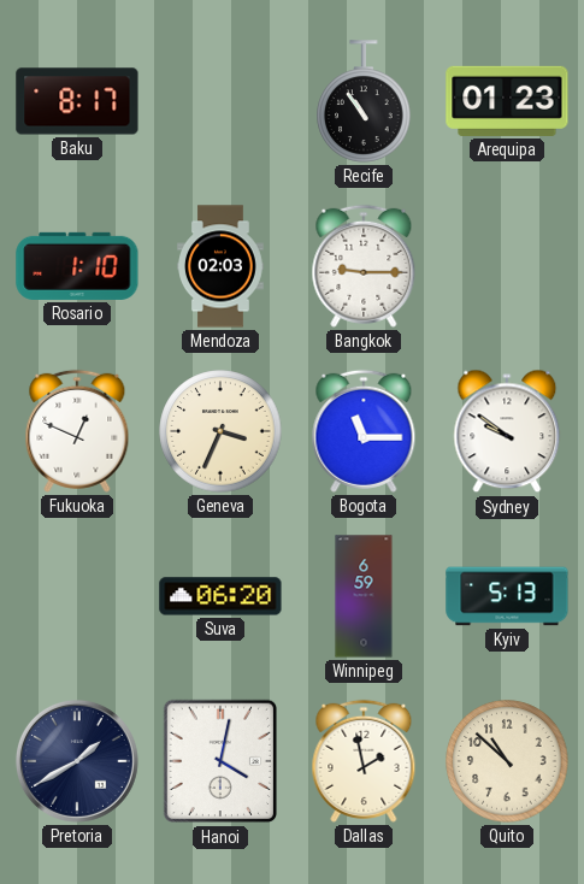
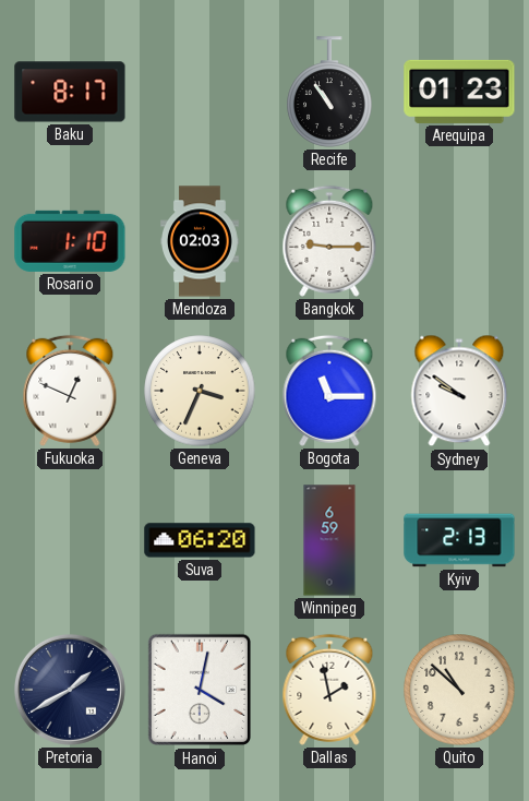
Kyiv: 5:13 -> 2:13 (459, 540)
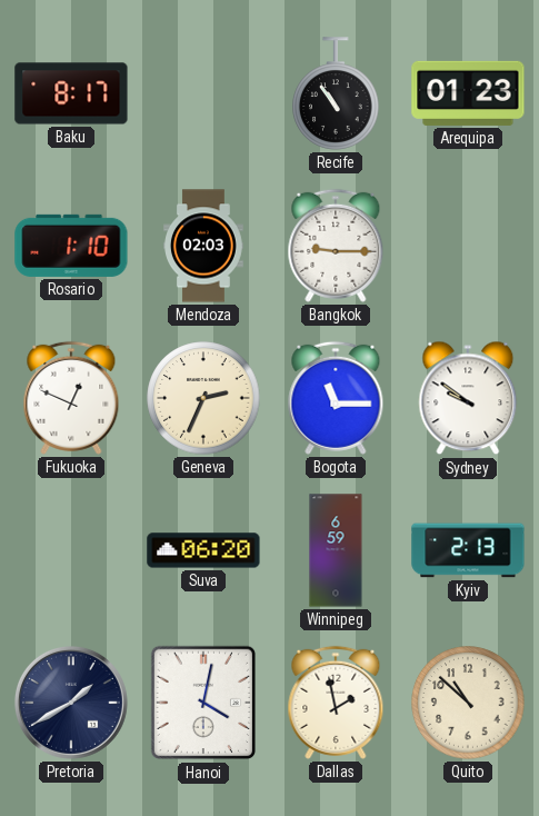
Geneva: 3:34 -> 2:34 (203, 398)
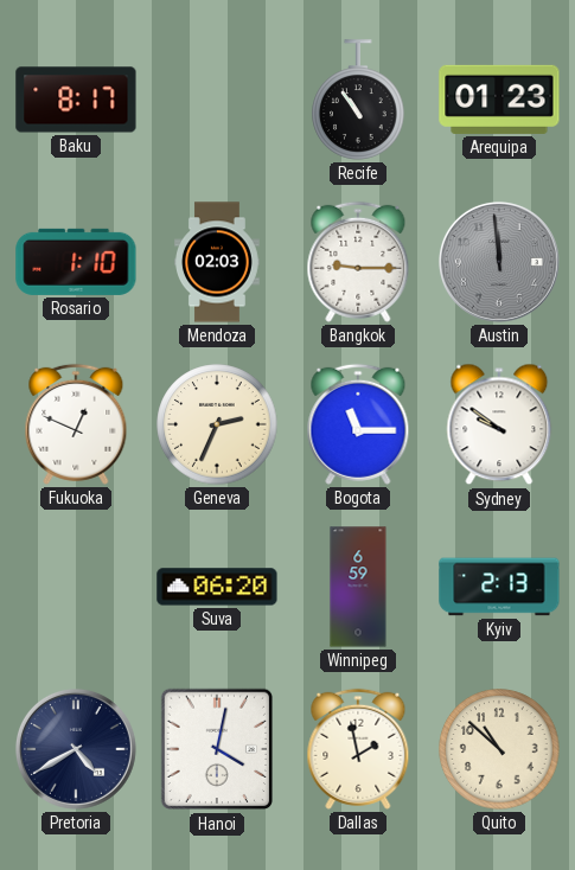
Austin: none -> 11:59 (499, 262)
Pretoria: 1:40 -> 4:40 (76, 749)
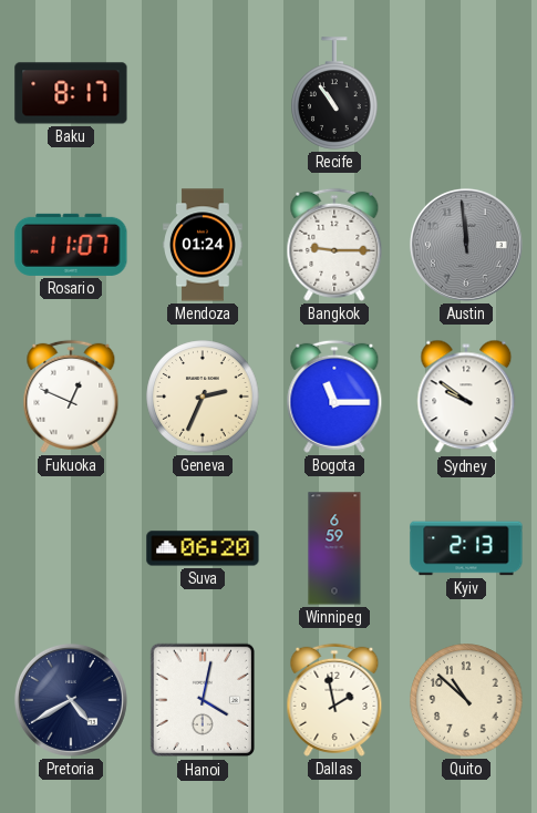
Arequipa: 01:23 -> none (499, 100)
Rosario: 1:10 -> 11:07 (71, 245)
Mendoza: 02:03 -> 01:24 (204, 245)
